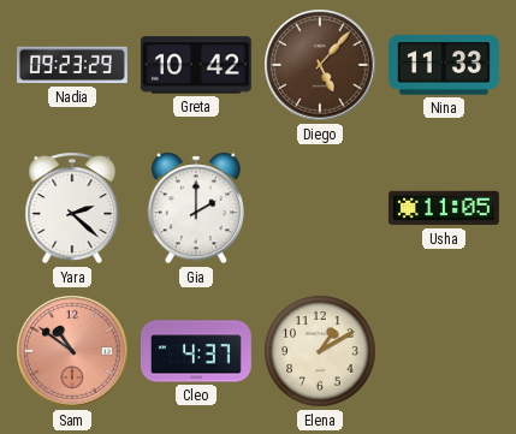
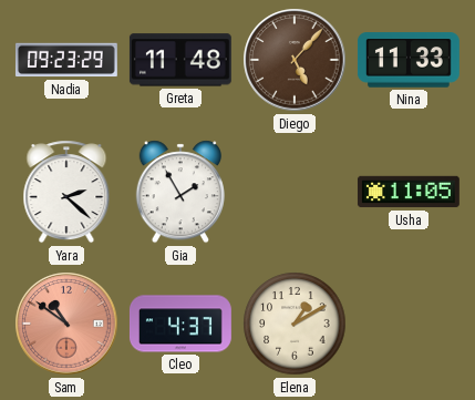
Greta: 10:42 -> 11:48 (180, 60)
Gia: 2:00 -> 1:55 (179, 192)
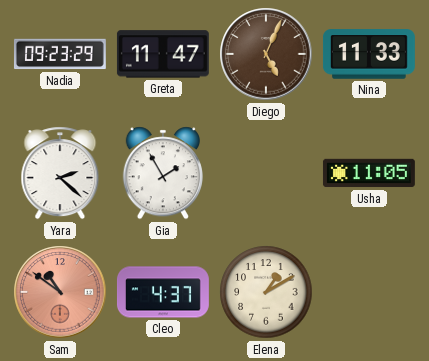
Greta: 11:48 -> 11:47 (163, 54)
Diego: 5:07 -> 5:04 (266, 54)
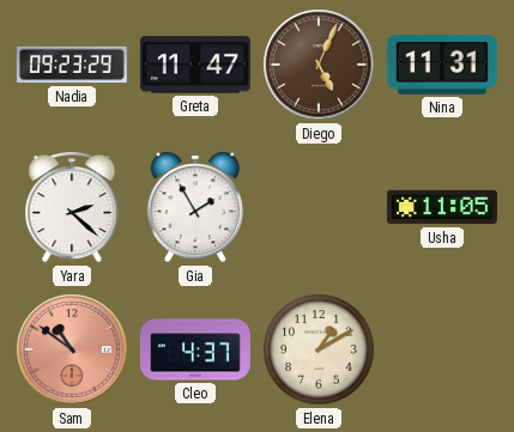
Nina: 11:33 -> 11:31 (442, 65)
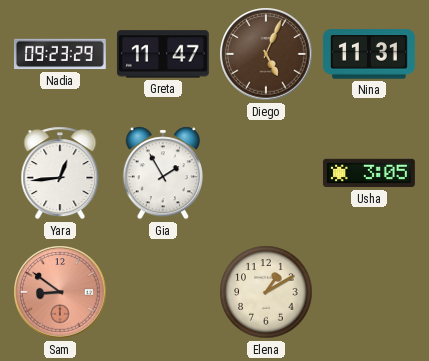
Yara: 2:22 -> 12:44 (60, 173)
Usha: 11:05 -> 3:05 (369, 173)
Sam: 10:51 -> 8:51 (60, 292)
Cleo: 4:37 -> none (195, 349)
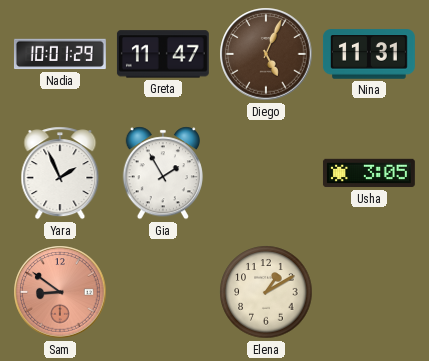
Nadia: 09:23 -> 10:01 (60, 54)
Yara: 12:44 -> 1:56 (60, 173)
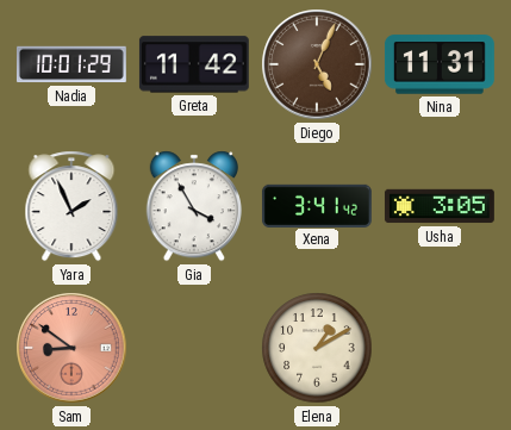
Greta: 11:47 -> 11:42 (194, 64)
Gia: 1:55 -> 3:55 (193, 206)
Xena: none -> 3:41 (317, 205)
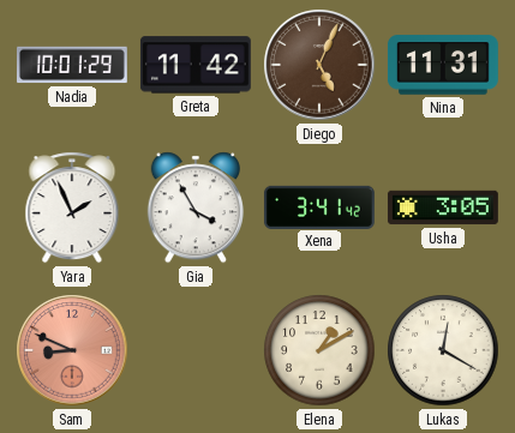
Sam: 8:51 -> 8:49 (72, 350)
Lukas: none -> 12:20 (443, 350)
